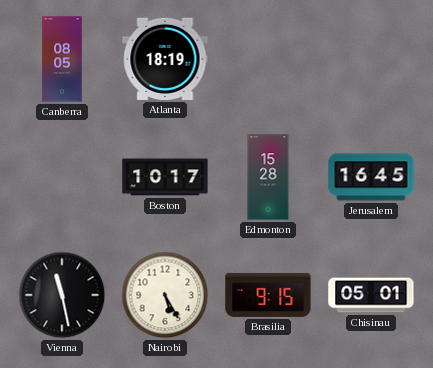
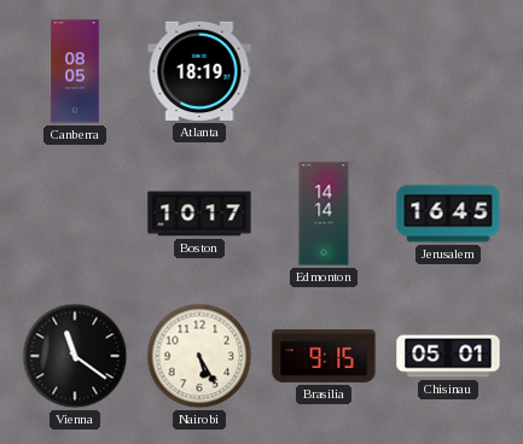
Edmonton: 15:28 -> 14:14 (324, 214)
Vienna: 11:28 -> 11:21 (75, 356)
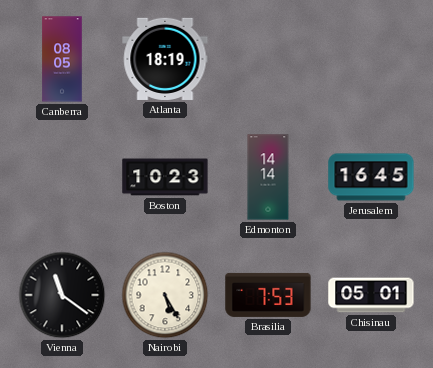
Boston: 10:17 -> 10:23 (165, 177)
Brasilia: 9:15 -> 7:53 (268, 295)
